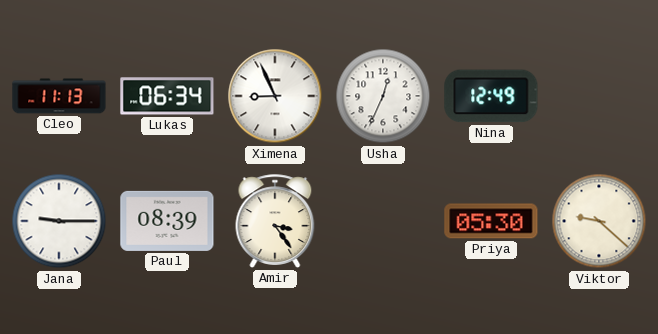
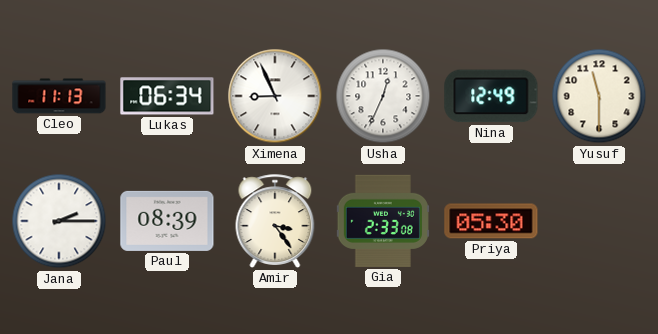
Yusuf: none -> 11:30 (599, 96)
Jana: 9:15 -> 2:15 (59, 221)
Gia: none -> 2:33 (383, 221)
Viktor: 9:22 -> none (599, 221)
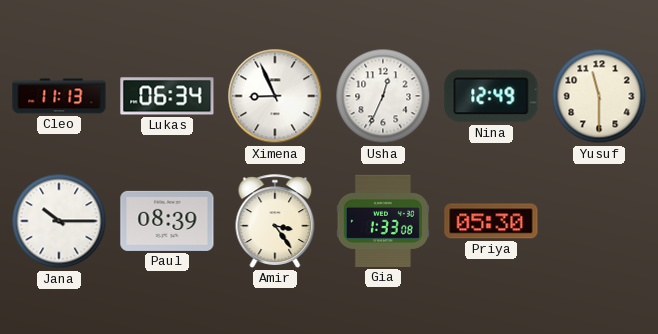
Jana: 2:15 -> 10:15 (59, 221)
Gia: 2:33 -> 1:33 (383, 221)
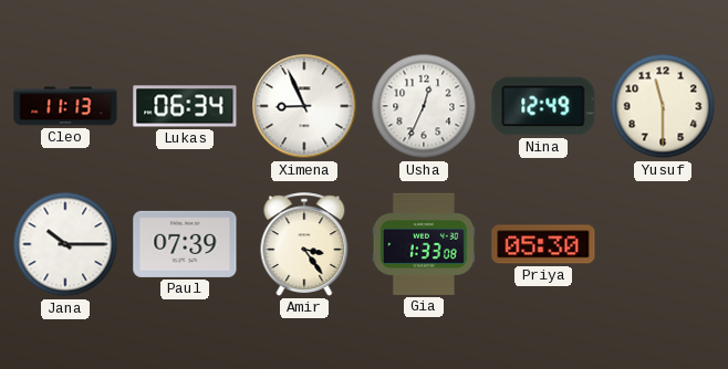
Paul: 08:39 -> 07:39 (185, 244)
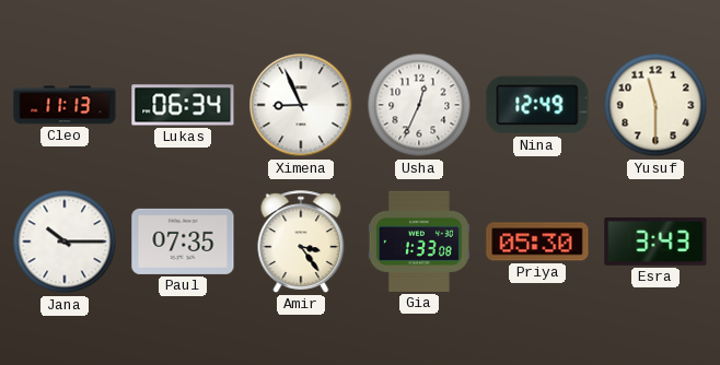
Paul: 07:39 -> 07:35 (183, 242)
Esra: none -> 3:43 (655, 242)
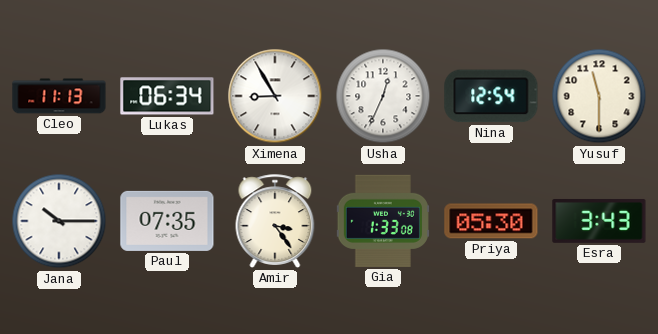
Ximena: 8:56 -> 8:55 (275, 96)
Nina: 12:49 -> 12:54 (491, 96)
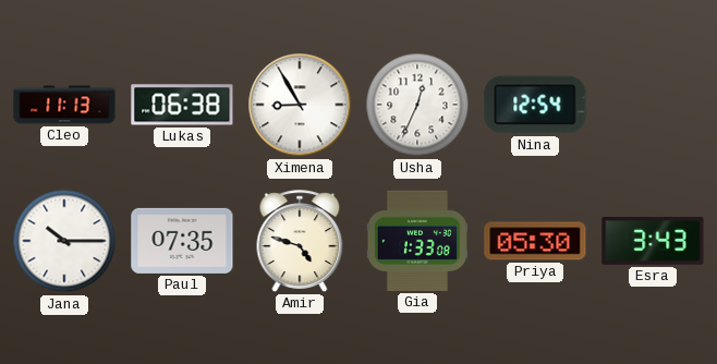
Lukas: 06:34 -> 06:38 (182, 105)
Yusuf: 11:30 -> none (599, 96)
Amir: 3:24 -> 4:48 (300, 241)
